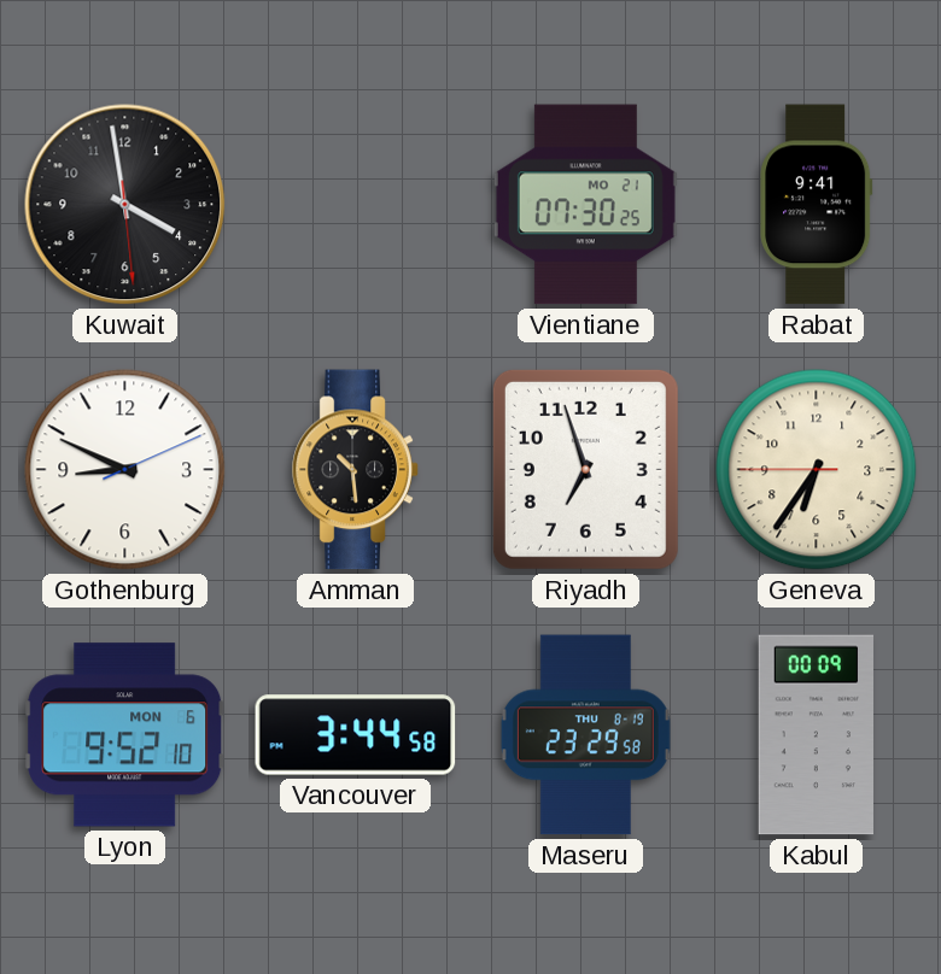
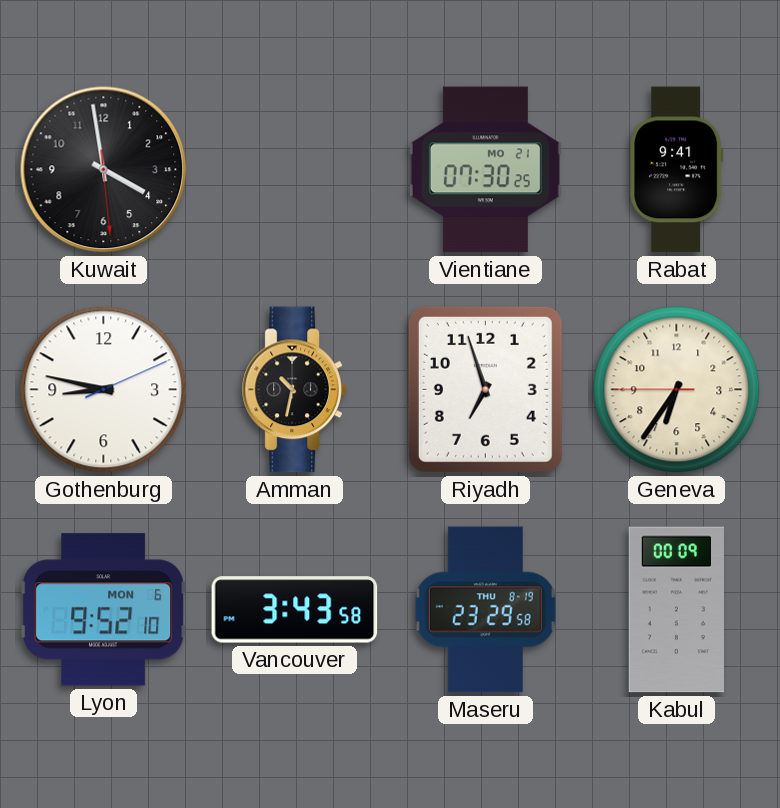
Gothenburg: 8:49 -> 8:47 (104, 390)
Amman: 10:29 -> 10:32 (295, 390)
Vancouver: 3:44 -> 3:43 (295, 610)
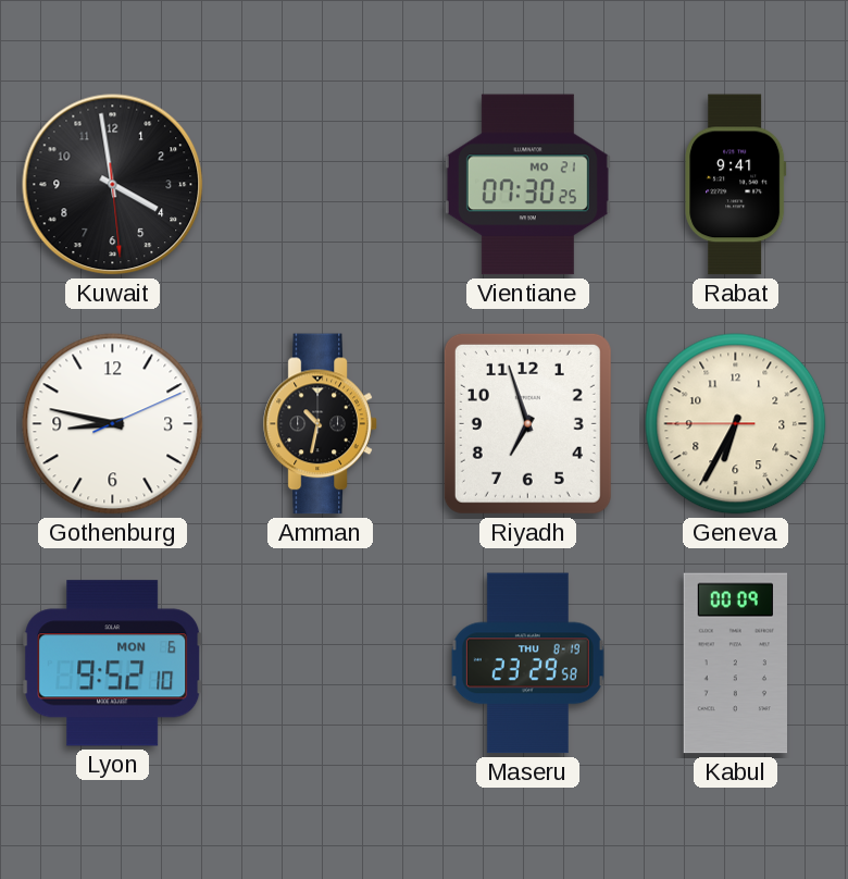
Geneva: 6:35 -> 6:34 (736, 424)
Vancouver: 3:43 -> none (295, 610)
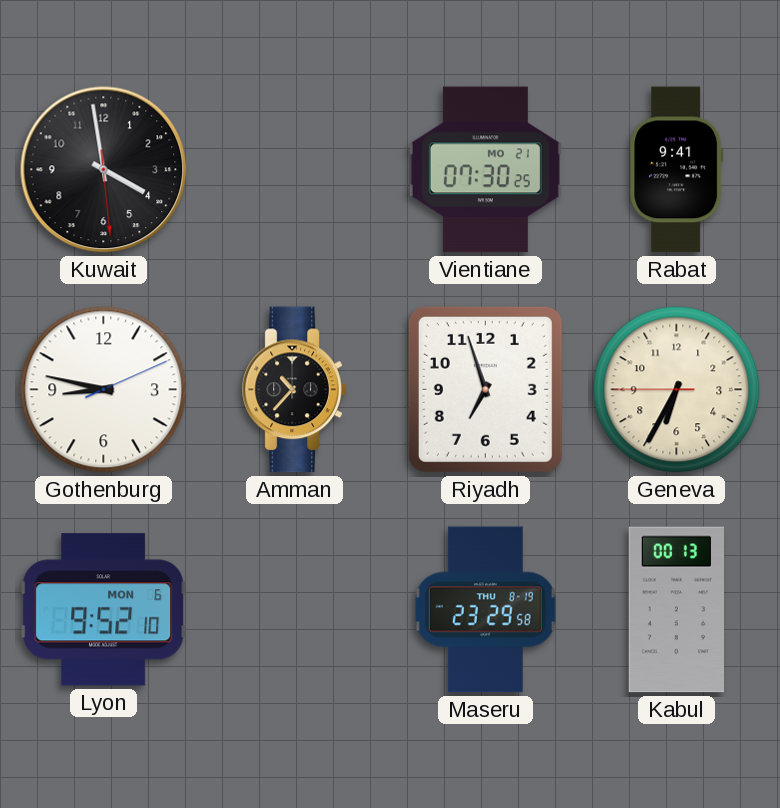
Amman: 10:32 -> 10:37 (295, 390)
Kabul: 00:09 -> 00:13 (676, 610)
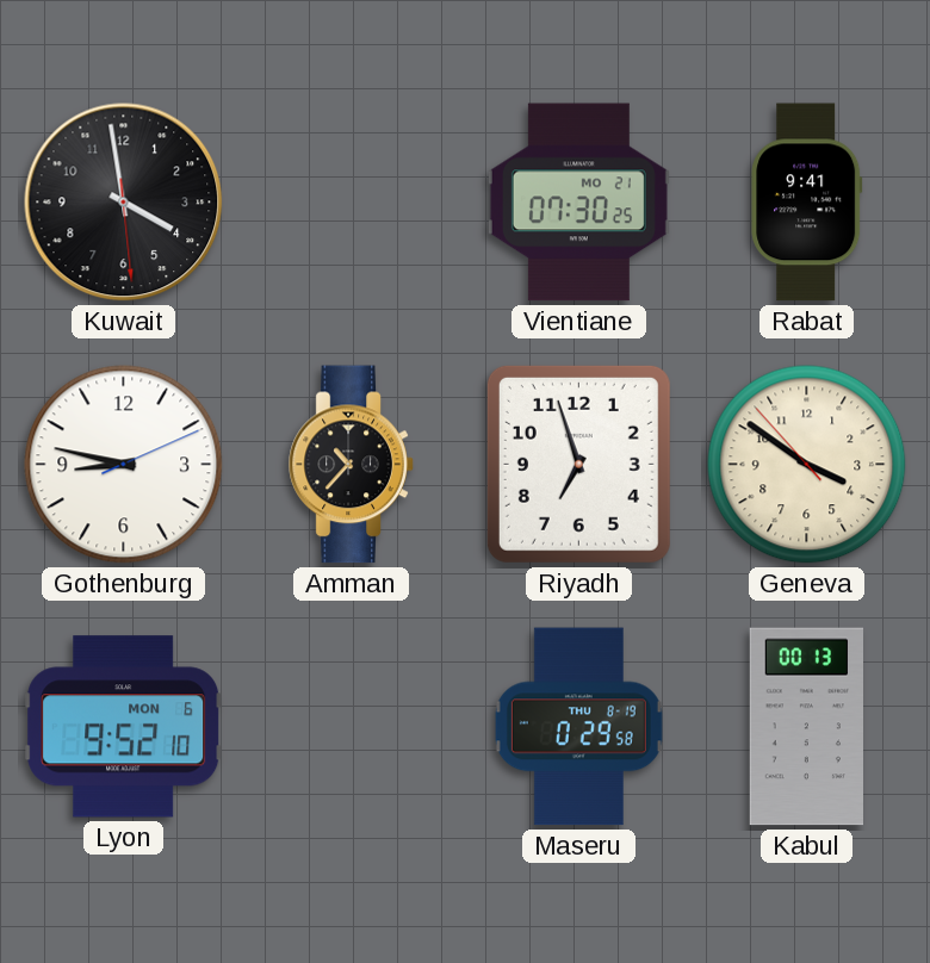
Geneva: 6:34 -> 3:50 (807, 465)
Maseru: 23:29 -> 0:29 (578, 727)
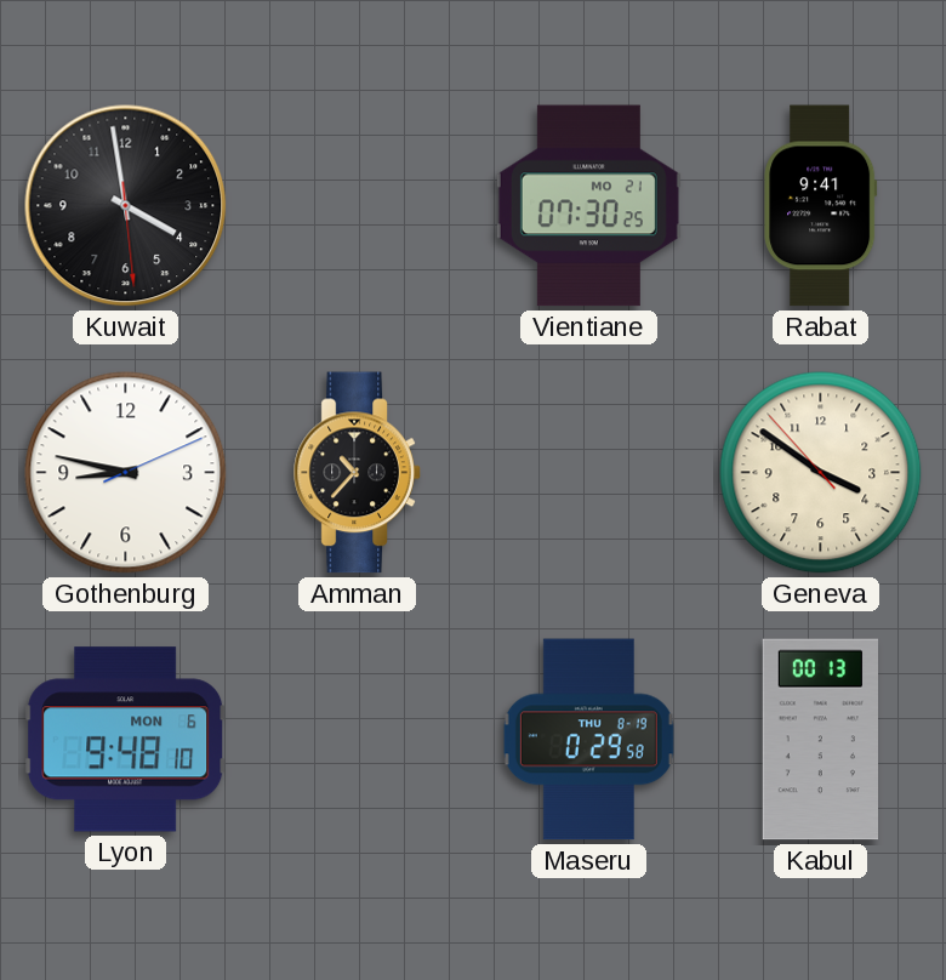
Riyadh: 6:57 -> none (578, 464)
Lyon: 9:52 -> 9:48 (126, 740)
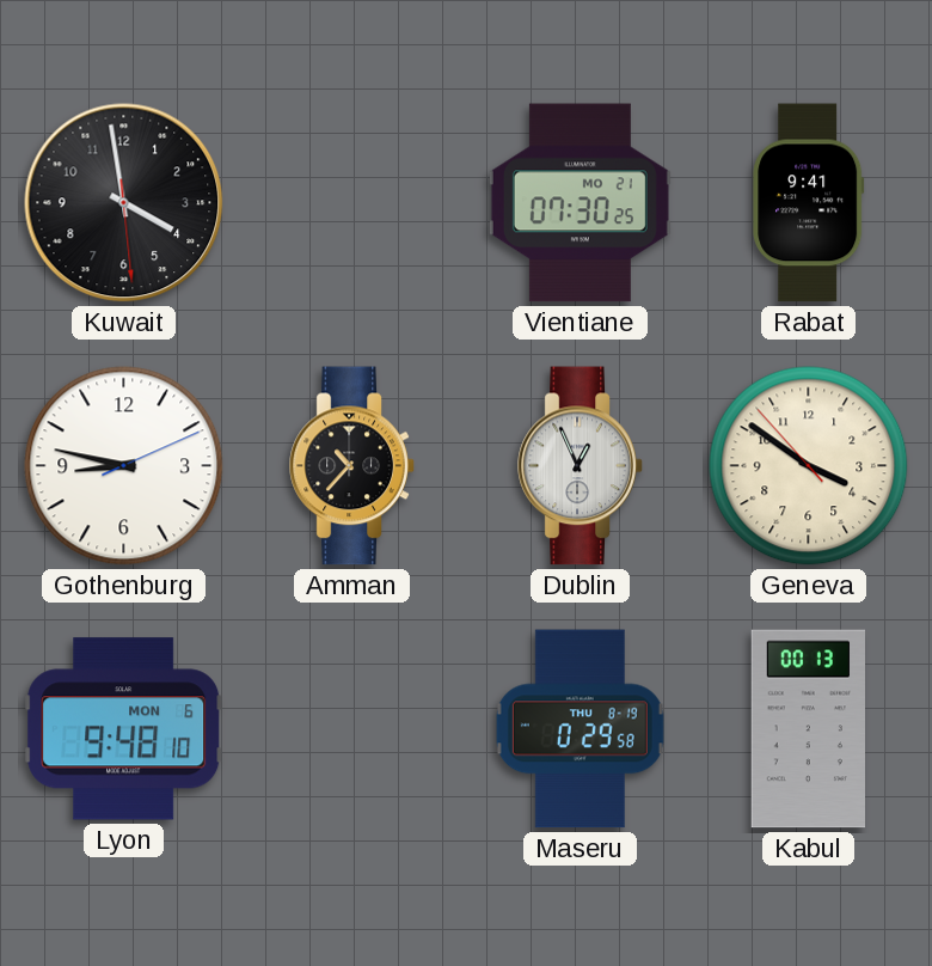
Dublin: none -> 12:56 (581, 466)
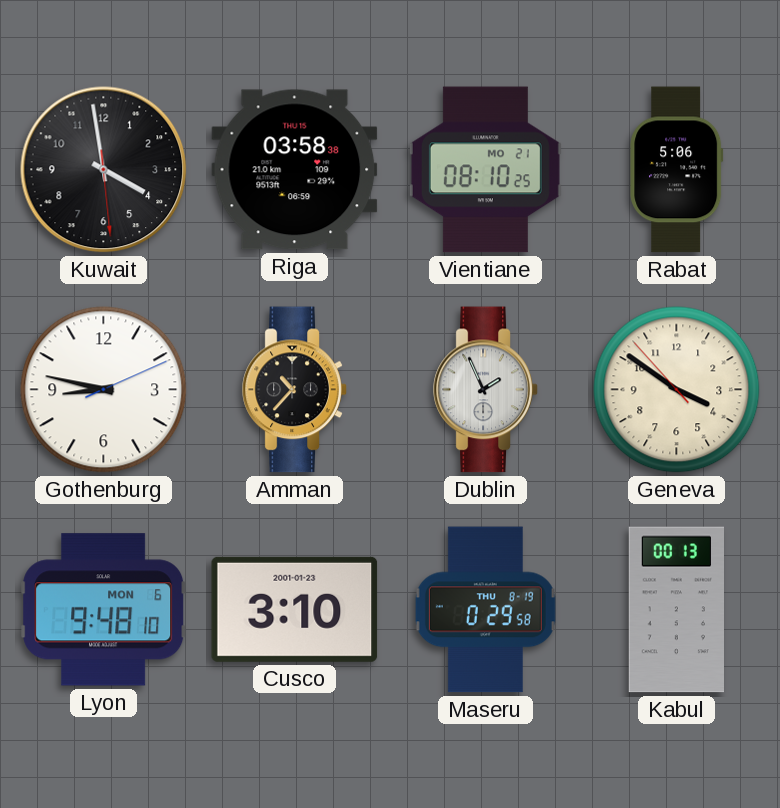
Riga: none -> 03:58 (295, 170)
Vientiane: 07:30 -> 08:10 (485, 170)
Rabat: 9:41 -> 5:06 (677, 170)
Dublin: 12:56 -> 1:56 (486, 390)
Cusco: none -> 3:10 (295, 609)
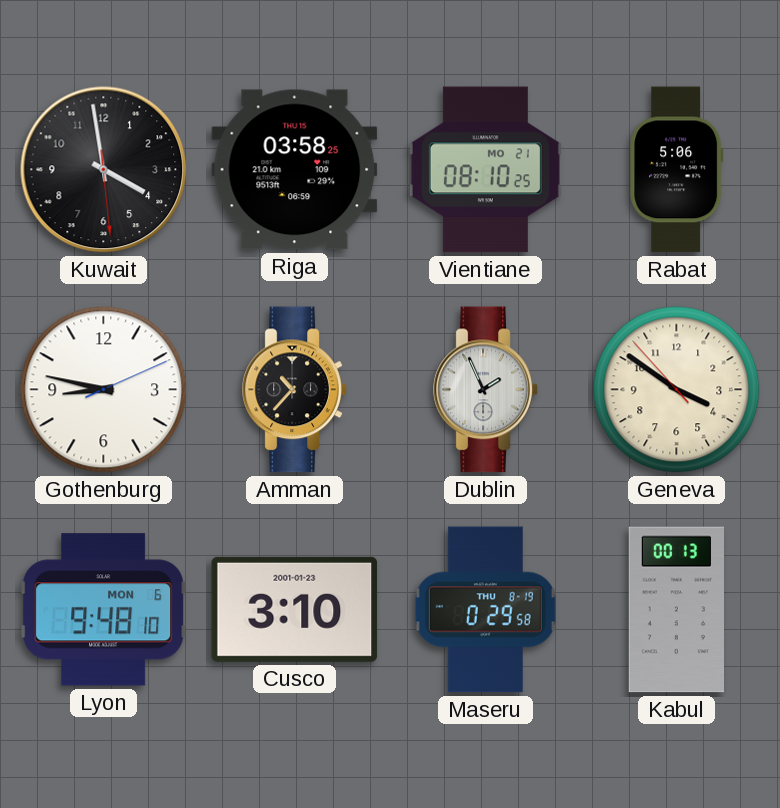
Riga: 03:58:38 -> 03:58:25 (295, 170)
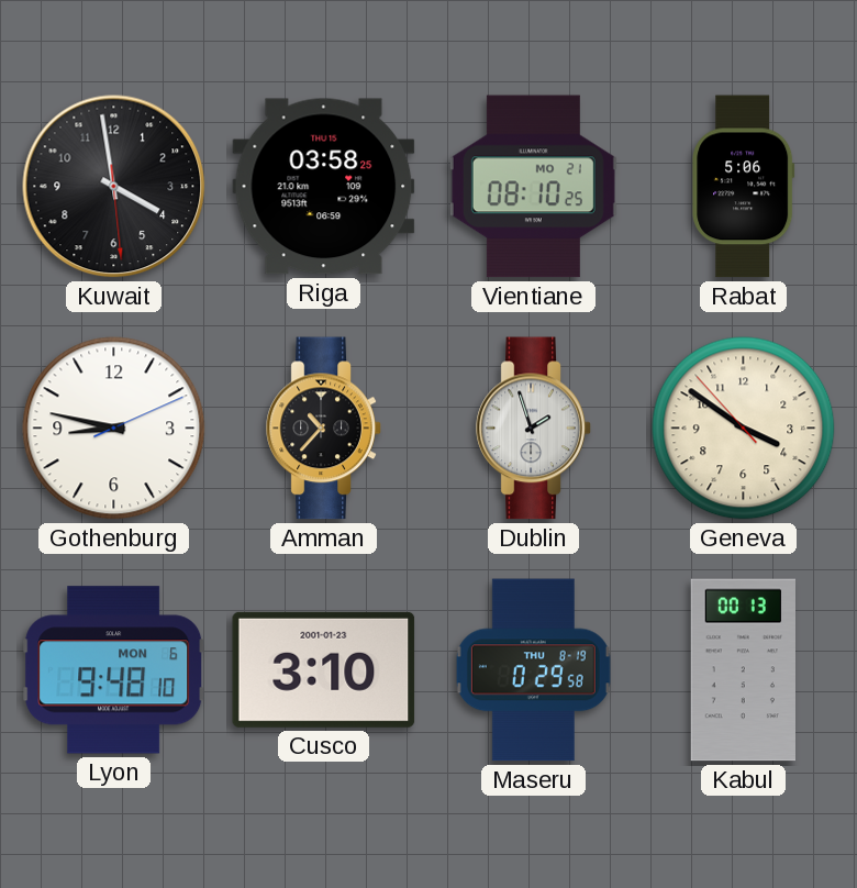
Dublin: 1:56 -> 1:57 (534, 429)
